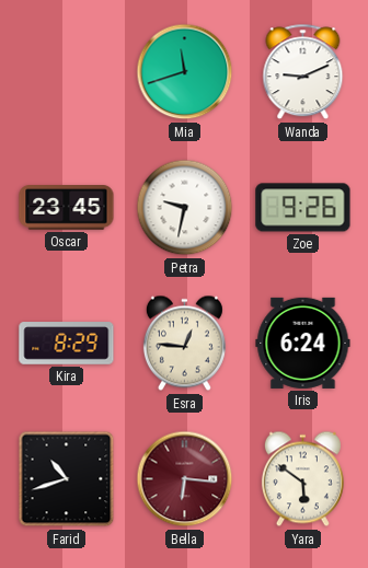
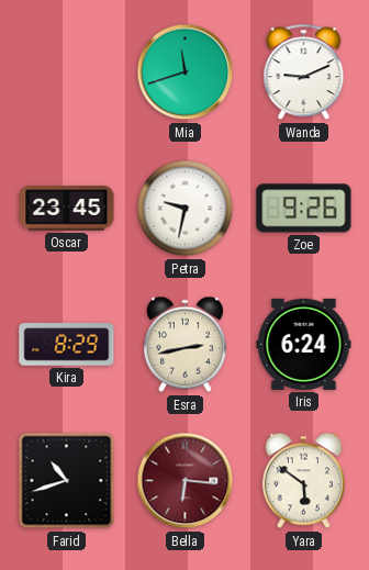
Esra: 12:46 -> 2:43 (185, 345)
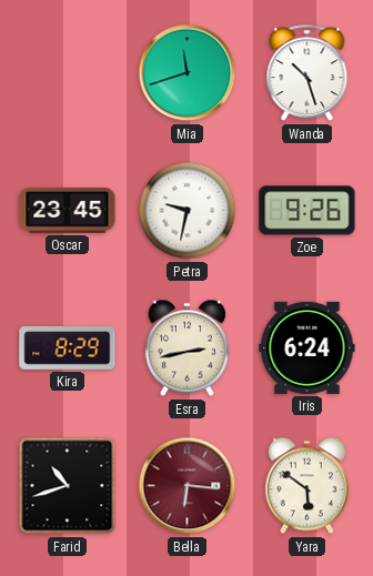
Wanda: 9:11 -> 10:27 (308, 73)
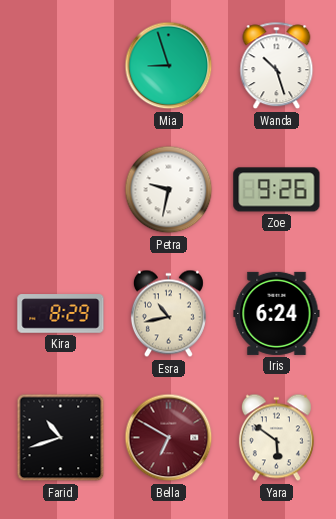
Mia: 11:42 -> 8:57 (169, 66)
Oscar: 23:45 -> none (68, 211)
Esra: 2:43 -> 10:43 (168, 314)
Bella: 6:16 -> 6:50 (169, 438)
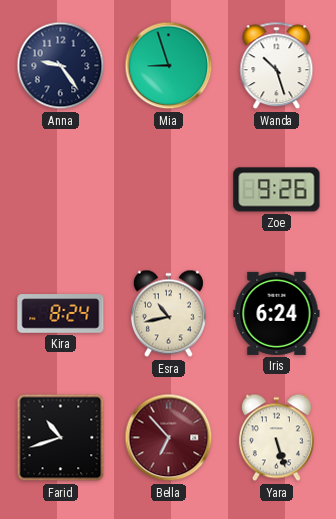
Anna: none -> 9:24 (61, 66)
Petra: 9:32 -> none (169, 190)
Kira: 8:29 -> 8:24 (61, 314)
Bella: 6:50 -> 6:53 (169, 438)
Yara: 5:51 -> 5:27 (276, 438)
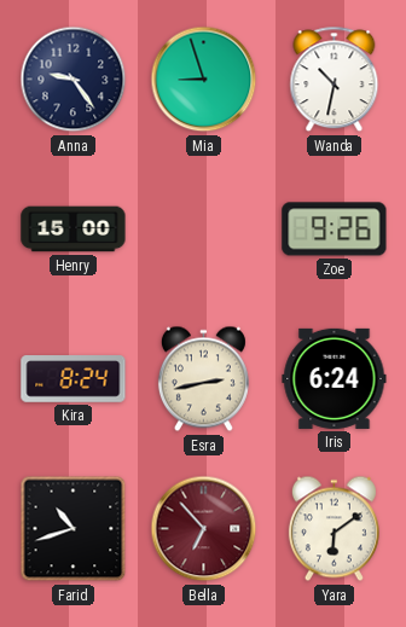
Wanda: 10:27 -> 10:32 (335, 80)
Henry: none -> 15:00 (74, 230)
Esra: 10:43 -> 2:43 (203, 379)
Yara: 5:27 -> 6:09 (333, 529)
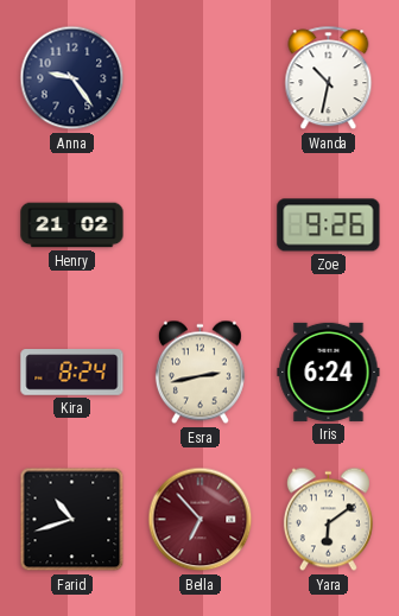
Mia: 8:57 -> none (204, 80)
Henry: 15:00 -> 21:02 (72, 226)
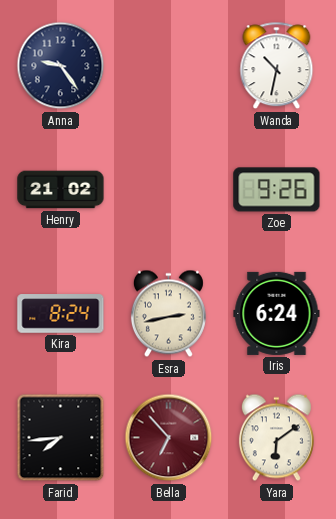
Farid: 10:42 -> 7:44 (61, 438)
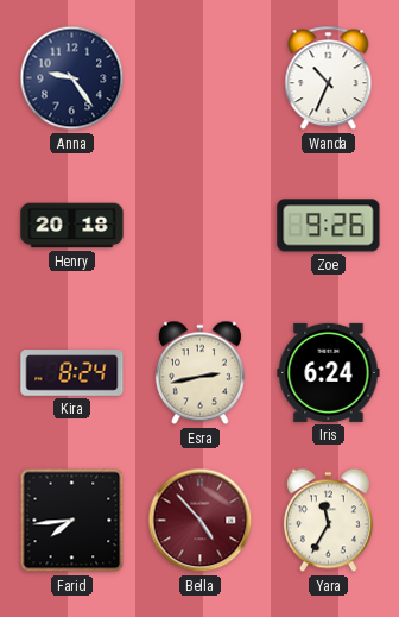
Wanda: 10:32 -> 10:34 (329, 78)
Henry: 21:02 -> 20:18 (72, 226)
Bella: 6:53 -> 4:53 (201, 521)
Yara: 6:09 -> 11:35 (328, 521)
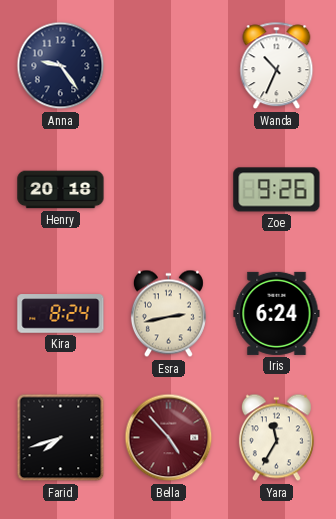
Farid: 7:44 -> 7:42 (61, 438)
